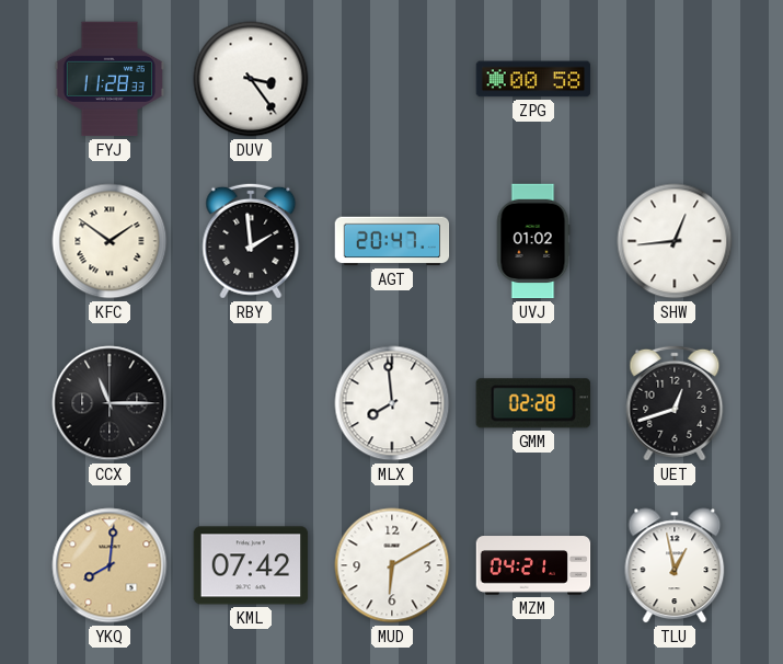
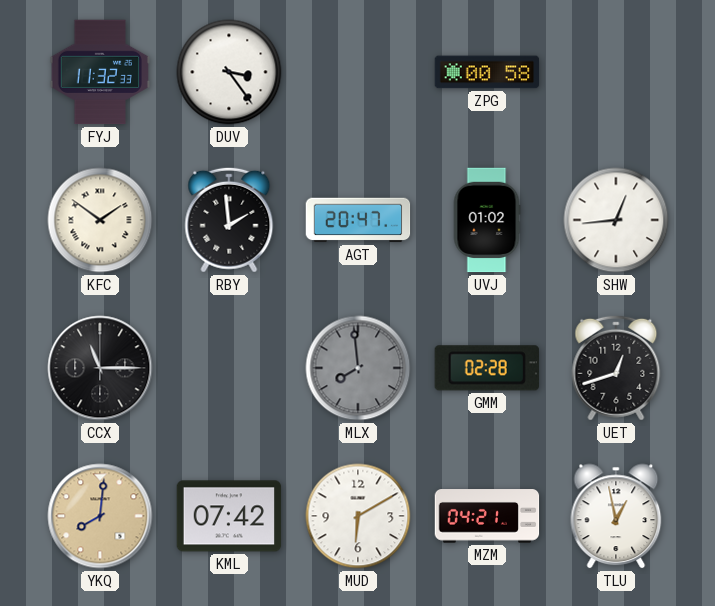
FYJ: 11:28 -> 11:32 (100, 72)
MLX dial: white -> grey (358, 368)
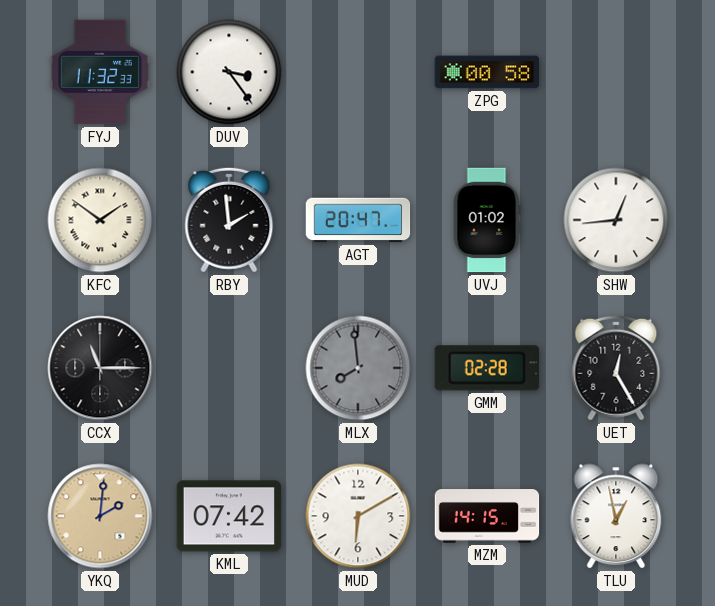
UET: 12:42 -> 12:25 (616, 368)
YKQ: 8:01 -> 2:01 (100, 516)
MZM: 04:21 -> 14:15 (487, 516)
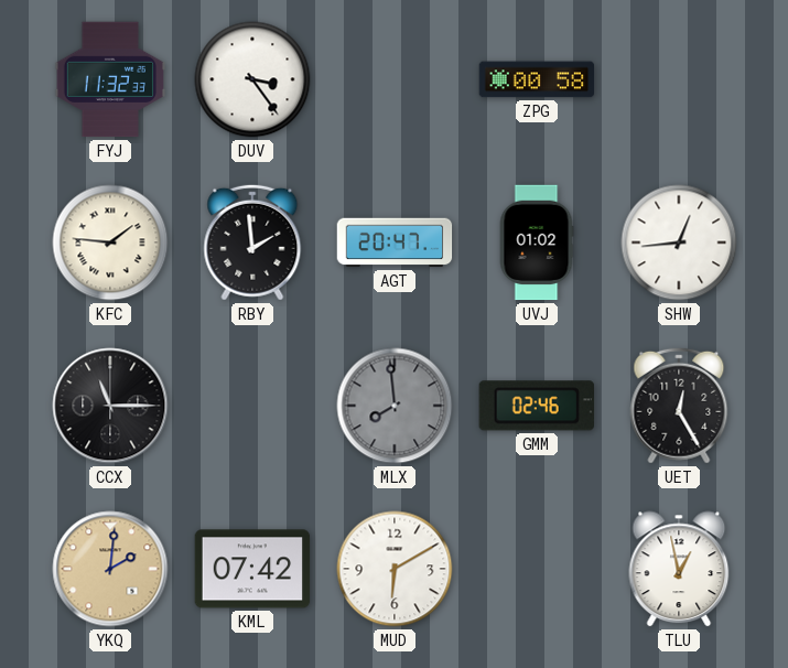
KFC: 1:51 -> 1:46 (110, 243)
GMM: 02:28 -> 02:46 (537, 406)
MZM: 14:15 -> none (487, 516)
